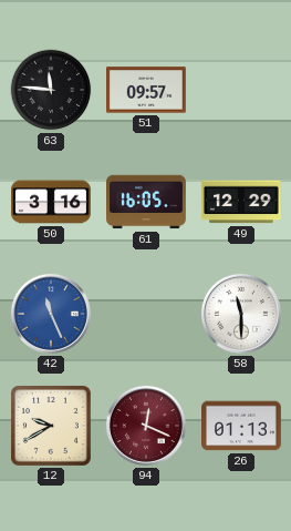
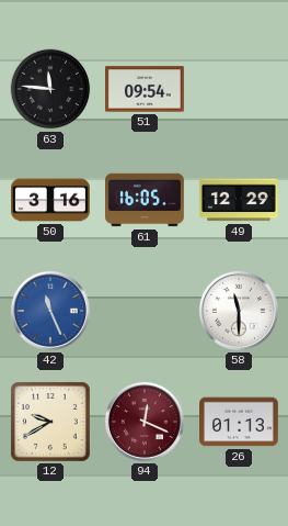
51: 09:57 -> 09:54 (146, 89)
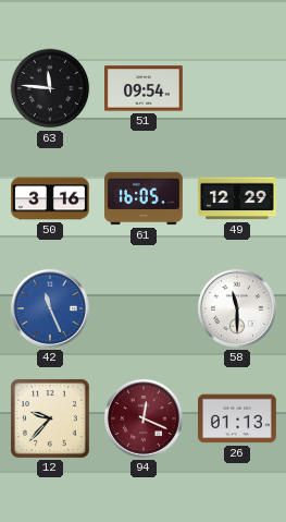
12: 9:40 -> 9:37 (50, 418)
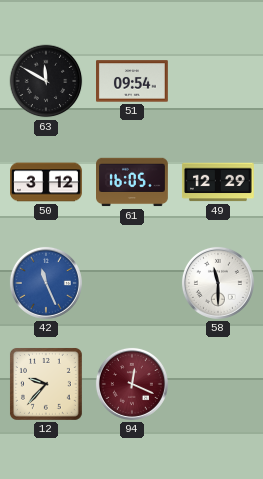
63: 11:46 -> 11:50 (46, 81)
50: 3:16 -> 3:12 (47, 182)
26: 01:13 -> none (238, 418)
